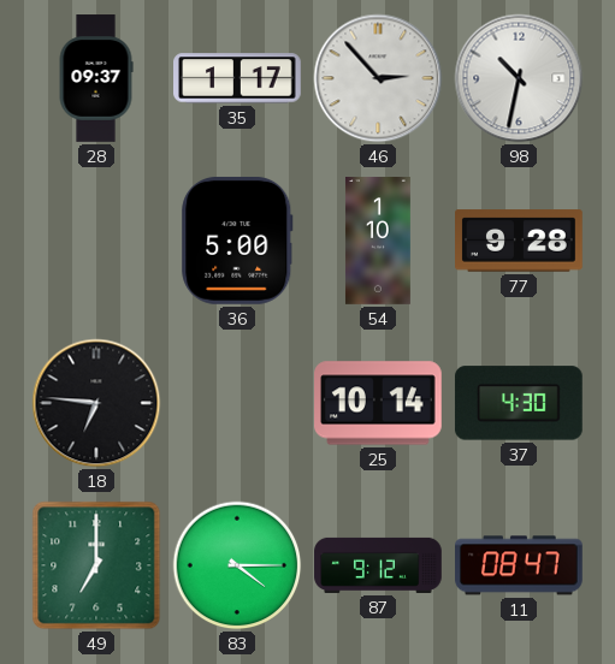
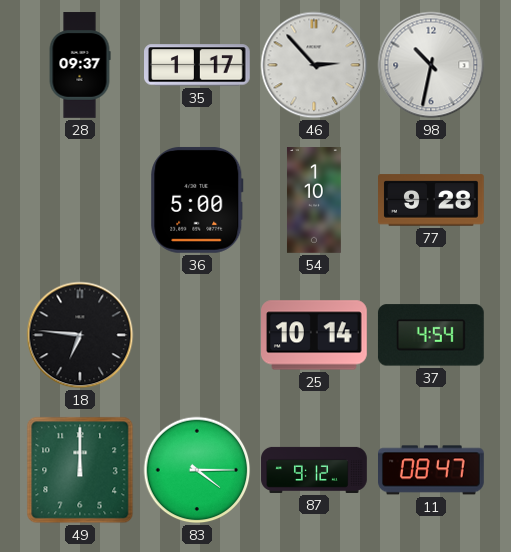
37: 4:30 -> 4:54 (431, 335)
49: 7:00 -> 12:00 (80, 470)
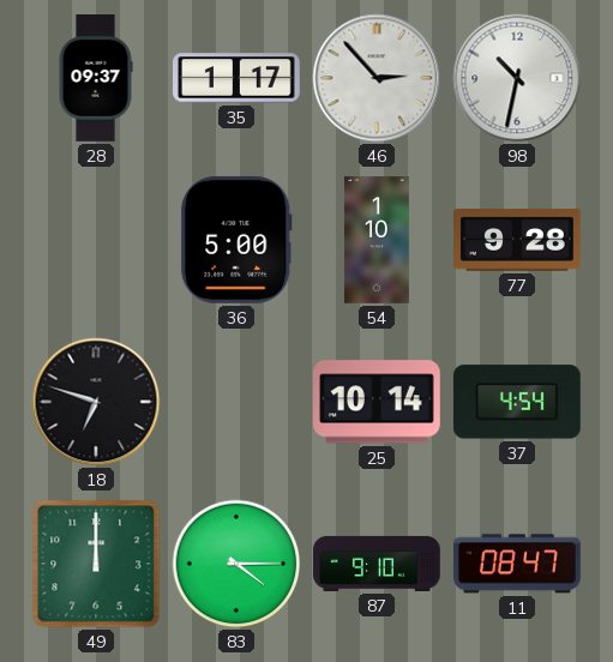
18: 6:46 -> 6:48 (96, 402)
87: 9:12 -> 9:10 (377, 564)
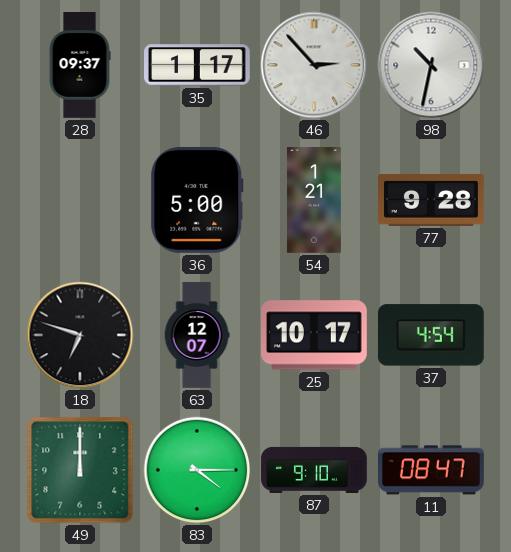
54: 1:10 -> 1:21 (314, 200)
63: none -> 12:07 (197, 335)
25: 10:14 -> 10:17 (315, 335)
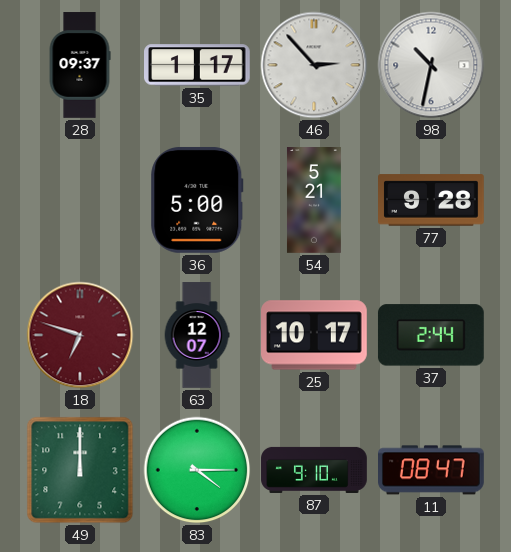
54: 1:21 -> 5:21 (314, 200)
18 dial: black -> burgundy (80, 335)
37: 4:54 -> 2:44 (431, 335)
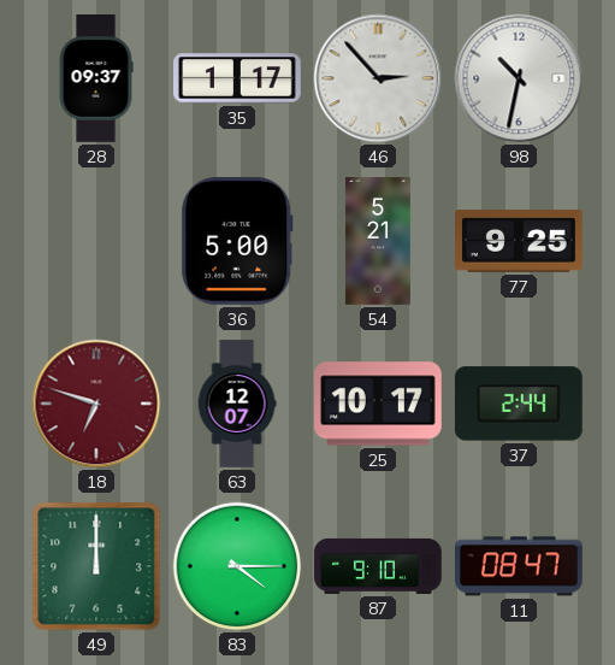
77: 9:28 -> 9:25 (519, 241)
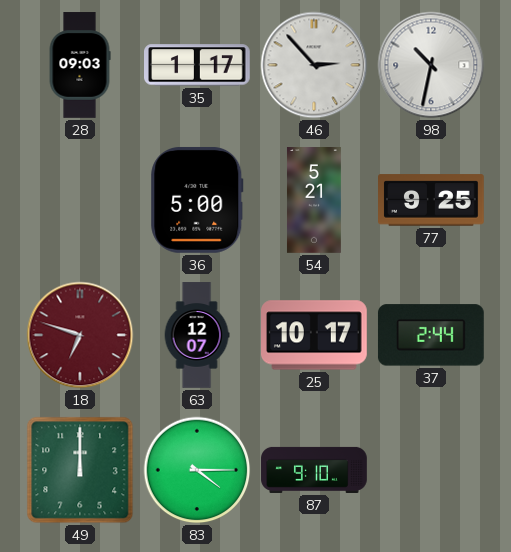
28: 09:37 -> 09:03 (80, 65)
11: 08:47 -> none (520, 566)
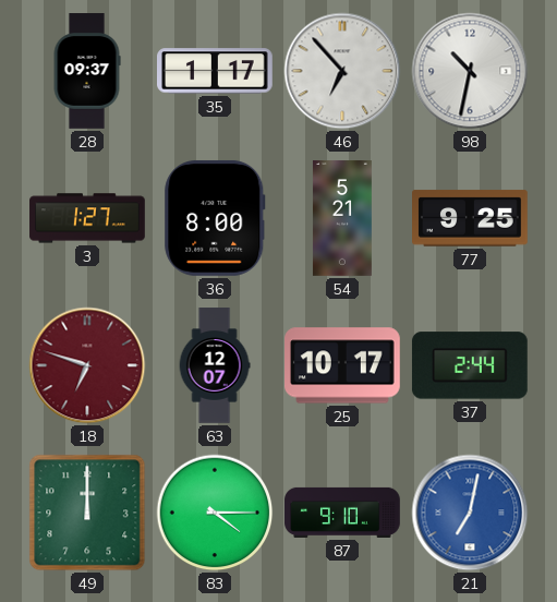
28: 09:03 -> 09:37 (87, 71)
46: 2:53 -> 6:53 (342, 71)
3: none -> 1:27 (87, 218)
36: 5:00 -> 8:00 (215, 218)
21: none -> 7:02 (470, 513)
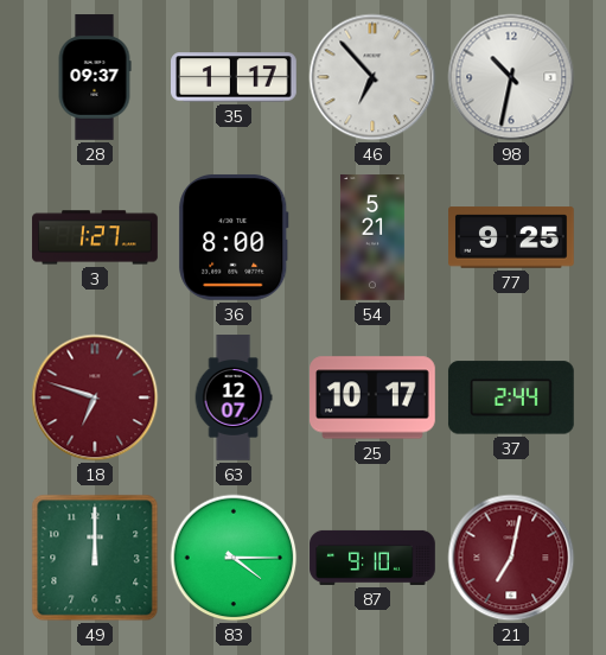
21 dial: blue -> burgundy (511, 558)
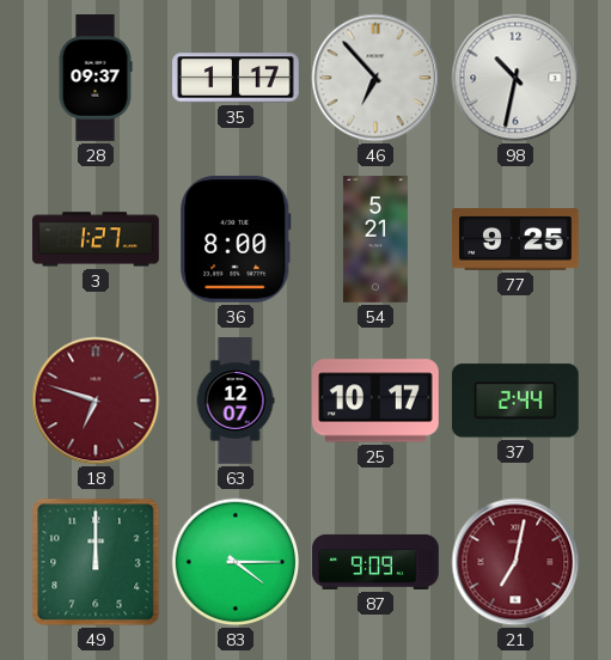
87: 9:10 -> 9:09 (375, 562)
